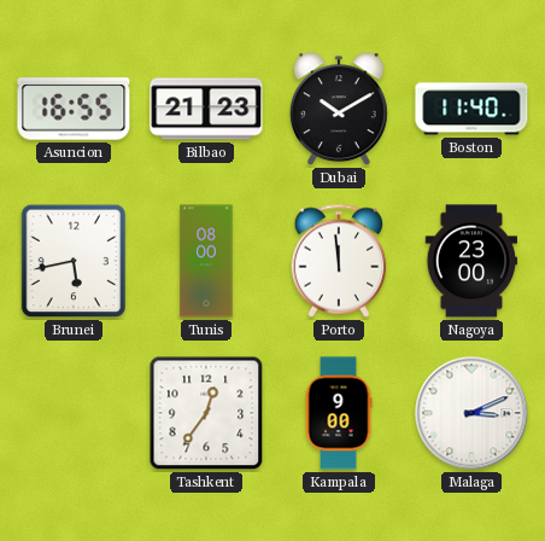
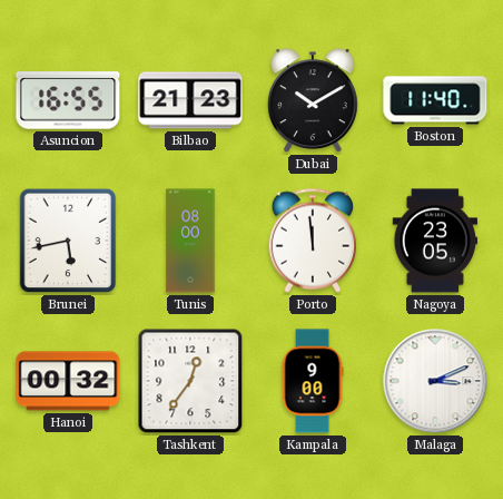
Nagoya: 23:00 -> 23:05 (435, 241)
Hanoi: none -> 00:32 (68, 381)
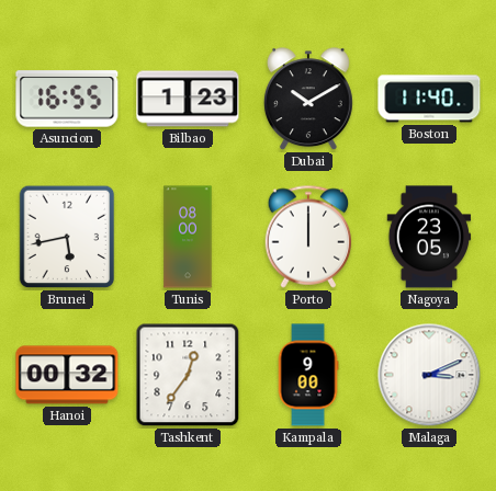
Bilbao: 21:23 -> 1:23 (188, 99)
Porto: 11:59 -> 12:00 (308, 237)
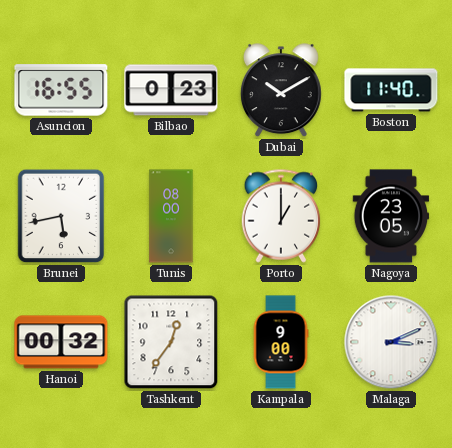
Bilbao: 1:23 -> 0:23 (171, 90)
Porto: 12:00 -> 1:00 (281, 216)
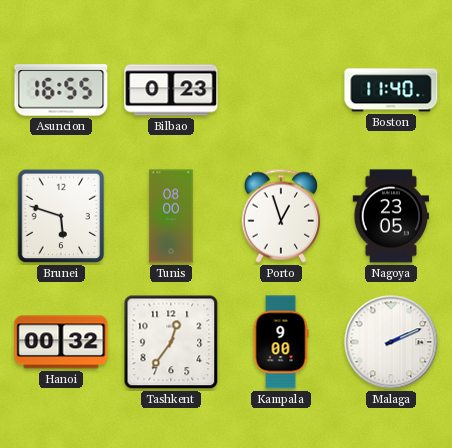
Dubai: 10:10 -> none (281, 91)
Brunei: 5:43 -> 5:48 (61, 216)
Porto: 1:00 -> 12:57 (281, 216)
Malaga: 3:11 -> 2:11 (391, 342)
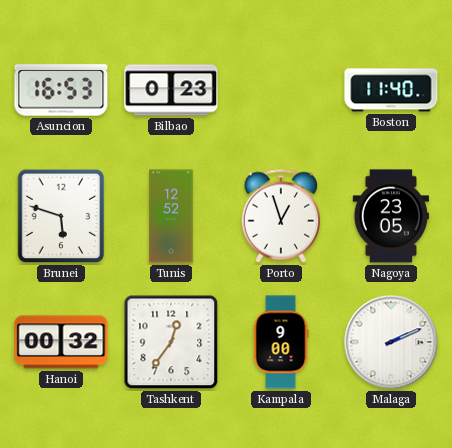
Asuncion: 16:55 -> 16:53 (61, 90)
Tunis: 08:00 -> 12:52 (171, 216)
